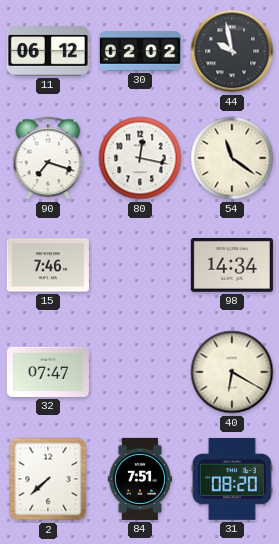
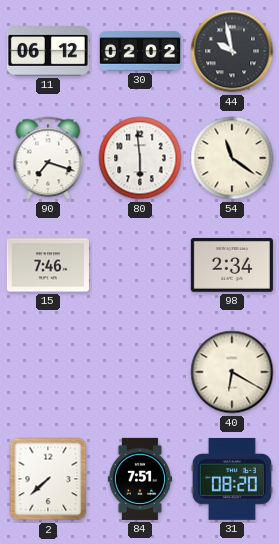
80: 12:17 -> 5:59 (140, 158)
98: 14:34 -> 2:34 (232, 266)
32: 07:47 -> none (48, 372)
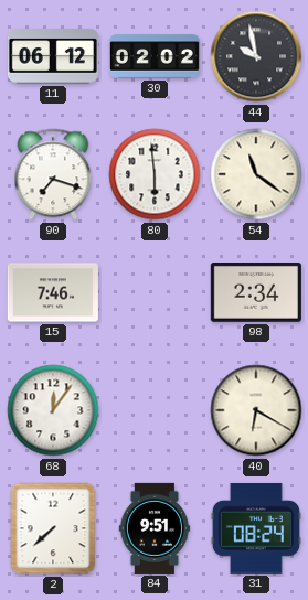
68: none -> 12:06 (53, 410)
84: 7:51 -> 9:51 (155, 528)
31: 08:20 -> 08:24 (256, 528)
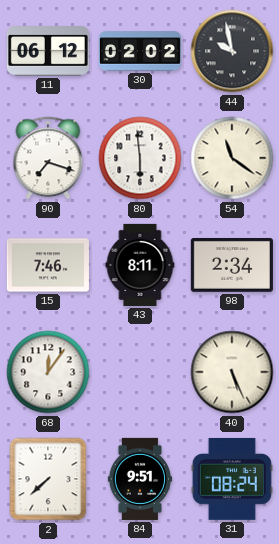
43: none -> 8:11 (140, 265)
40: 6:20 -> 5:26 (232, 372)
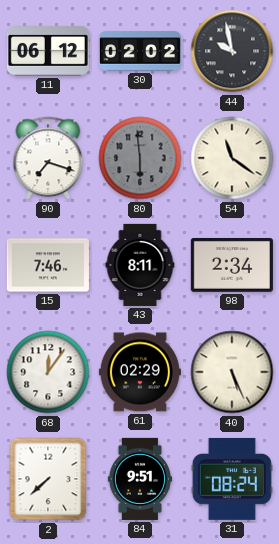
80 dial: white -> grey (140, 158)
61: none -> 02:29 (140, 372)
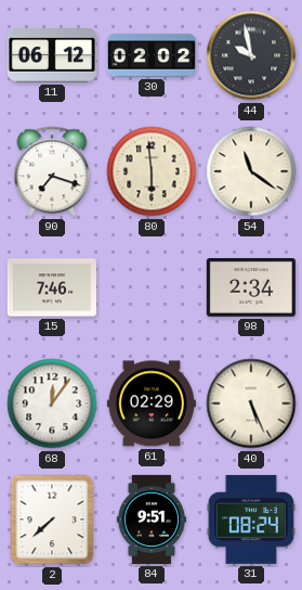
80 dial: grey -> cream (152, 171)
43: 8:11 -> none (140, 265)
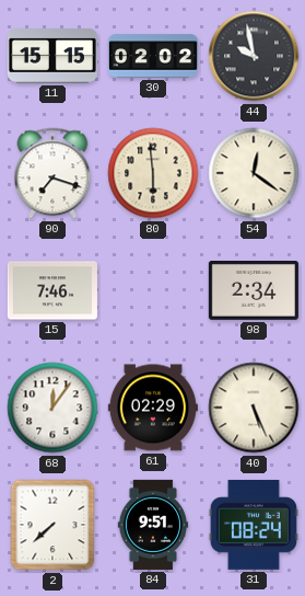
11: 06:12 -> 15:15 (52, 56)
54: 11:21 -> 12:21 (254, 173)
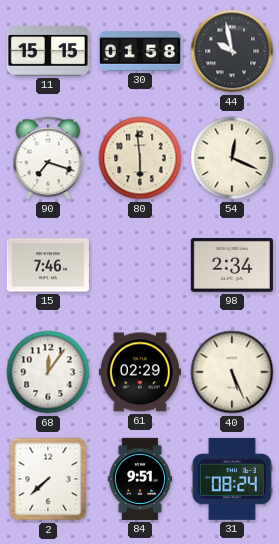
30: 02:02 -> 01:58 (140, 51)
54: 12:21 -> 12:19 (232, 158)
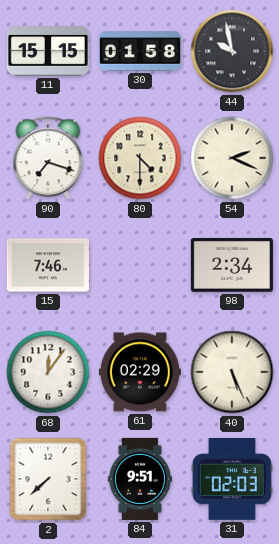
80: 5:59 -> 4:30 (140, 158)
54: 12:19 -> 2:19 (232, 158)
31: 08:24 -> 02:03 (232, 479)
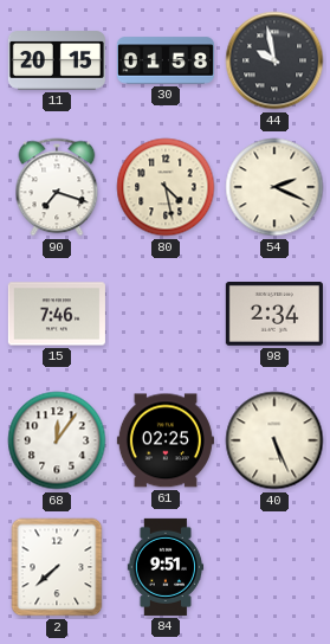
11: 15:15 -> 20:15 (57, 60)
80: 4:30 -> 4:28 (166, 187)
61: 02:29 -> 02:25 (166, 440)
31: 02:03 -> none (232, 479)
